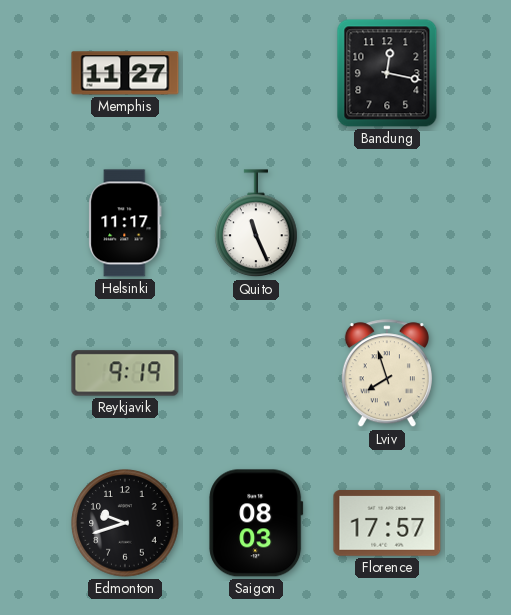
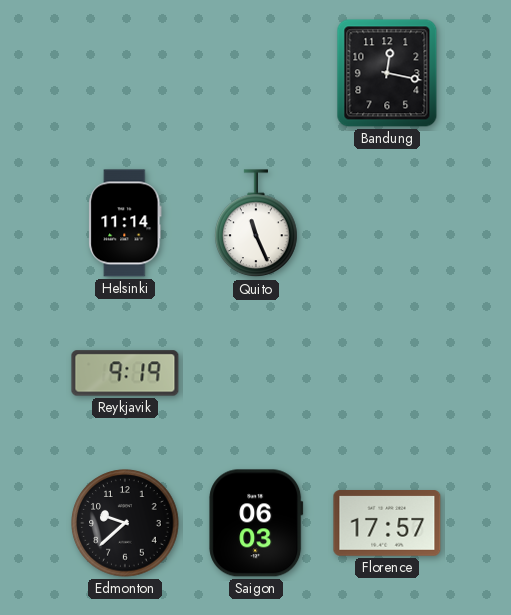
Memphis: 11:27 -> none (125, 73)
Helsinki: 11:17 -> 11:14 (125, 223)
Lviv: 7:57 -> none (387, 374)
Edmonton: 9:42 -> 9:38 (125, 523)
Saigon: 08:03 -> 06:03 (256, 523)
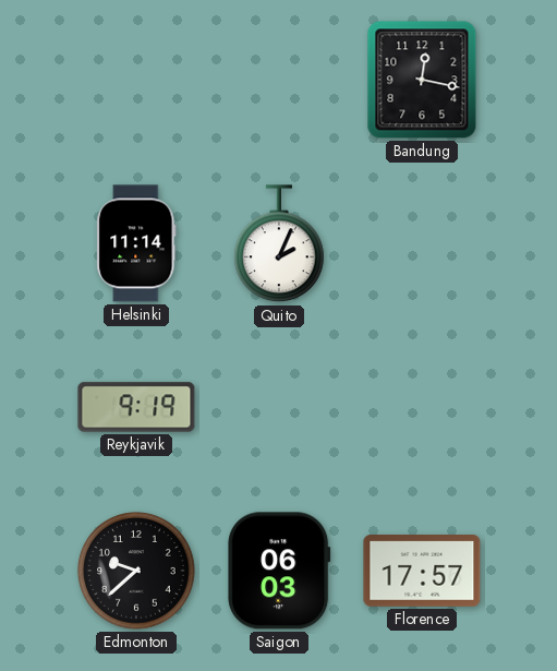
Quito: 11:26 -> 2:04 (279, 244)
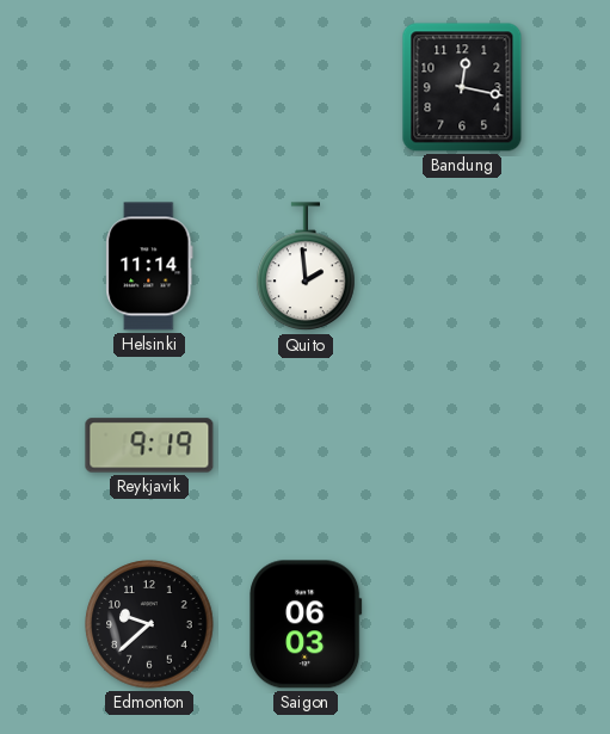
Quito: 2:04 -> 1:59 (306, 267)
Florence: 17:57 -> none (422, 572)
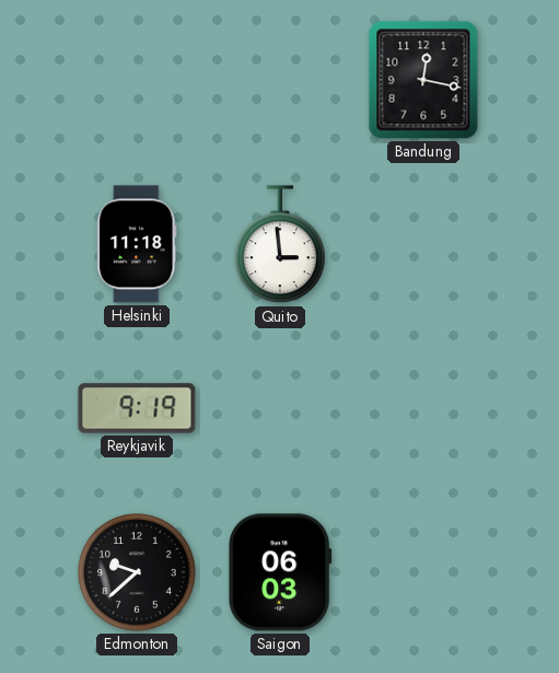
Helsinki: 11:14 -> 11:18 (137, 244)
Quito: 1:59 -> 2:59 (280, 245)
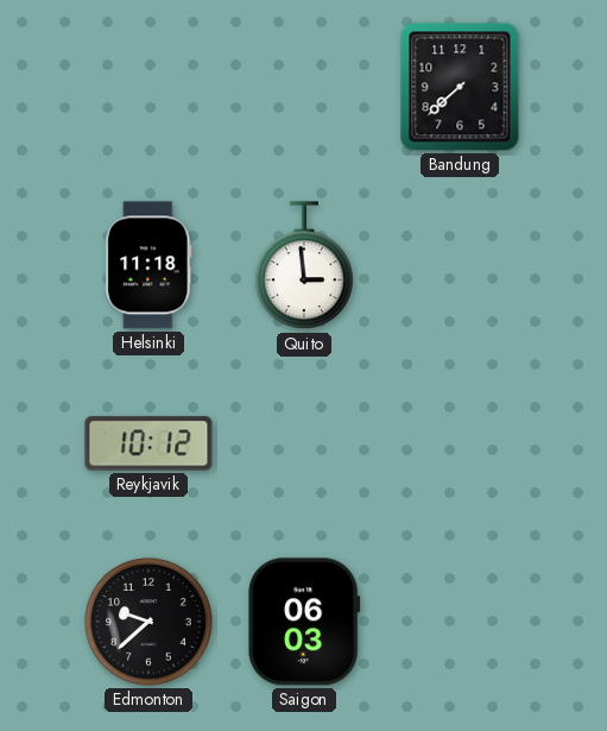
Bandung: 12:17 -> 7:38 (460, 87)
Reykjavik: 9:19 -> 10:12 (148, 443)
